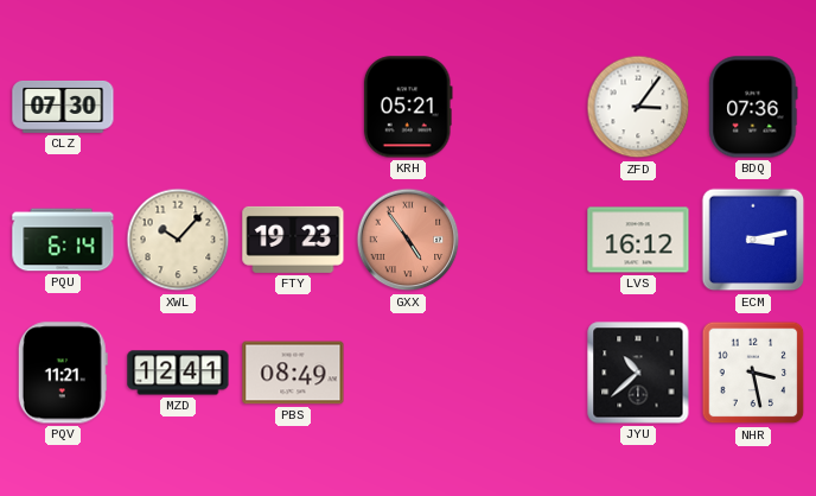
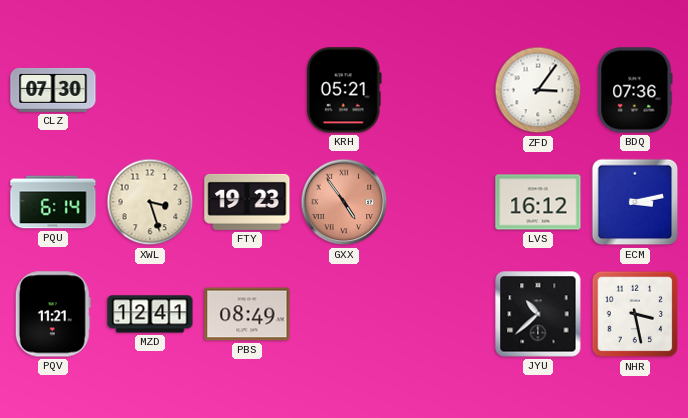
XWL: 10:07 -> 3:27 (150, 202)
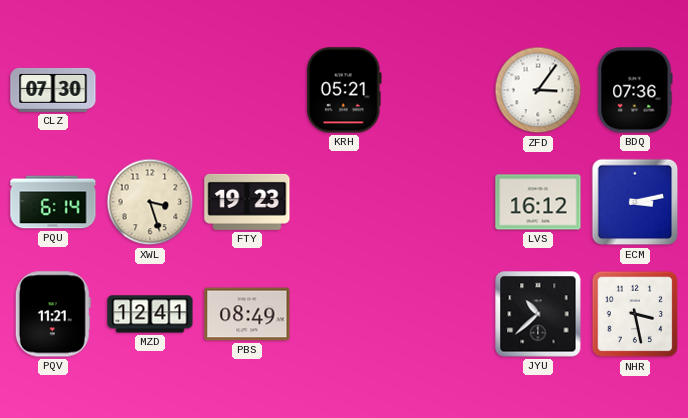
GXX: 4:54 -> none (344, 202)
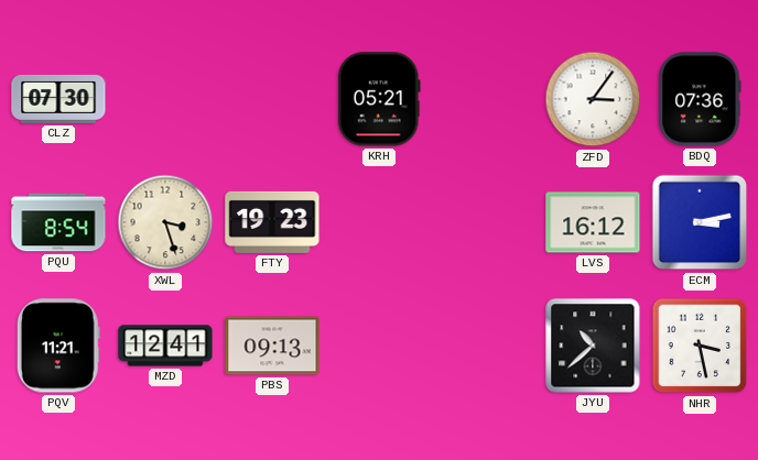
PQU: 6:14 -> 8:54 (58, 222)
PBS: 08:49 -> 09:13 (272, 346)
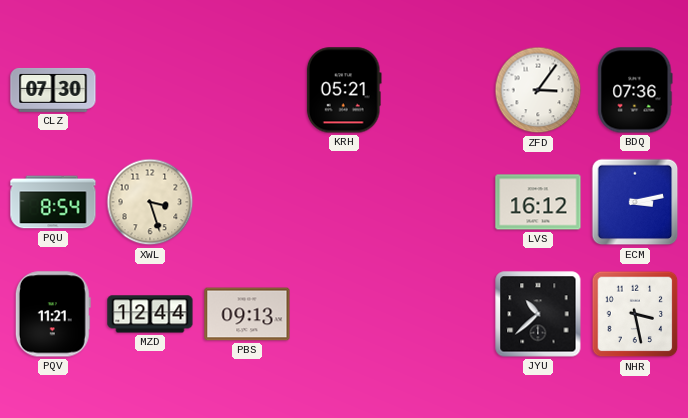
FTY: 19:23 -> none (272, 222)
MZD: 12:41 -> 12:44 (150, 314)
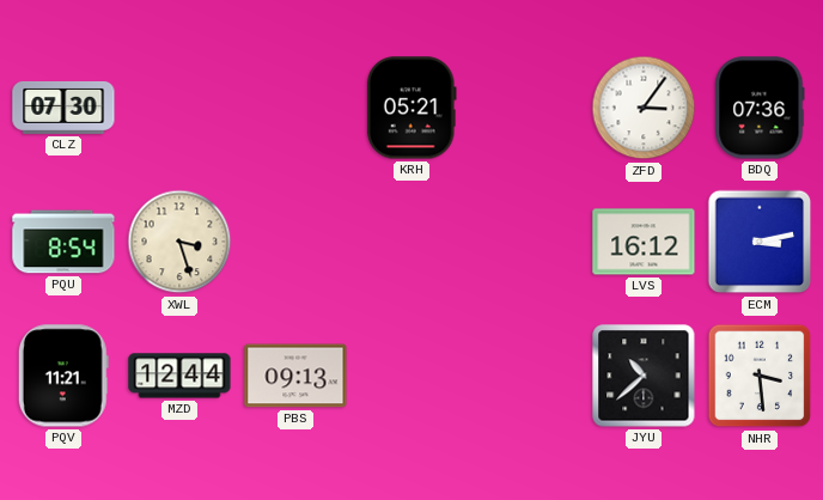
NHR: 3:28 -> 3:29 (760, 376)
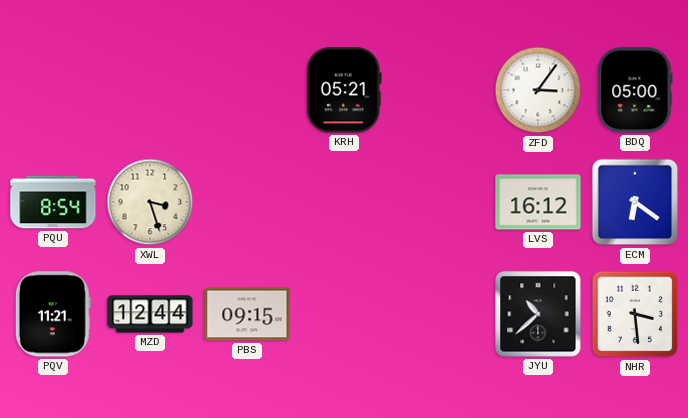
CLZ: 07:30 -> none (63, 108)
BDQ: 07:36 -> 05:00 (635, 90)
ECM: 3:13 -> 6:21 (635, 202)
PBS: 09:13 -> 09:15 (247, 314)
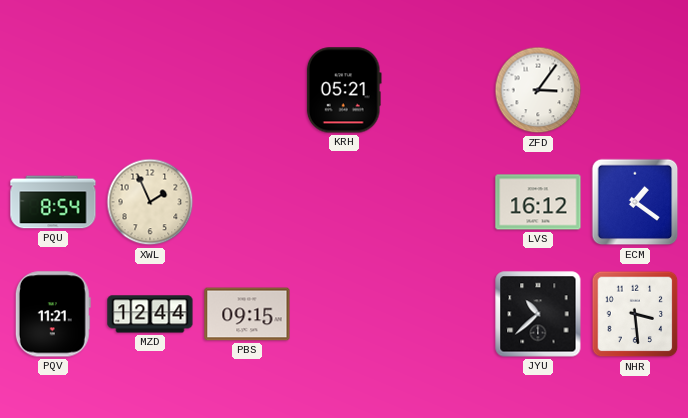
BDQ: 05:00 -> none (635, 90)
XWL: 3:27 -> 1:56 (150, 202)
ECM: 6:21 -> 1:21 (635, 202)
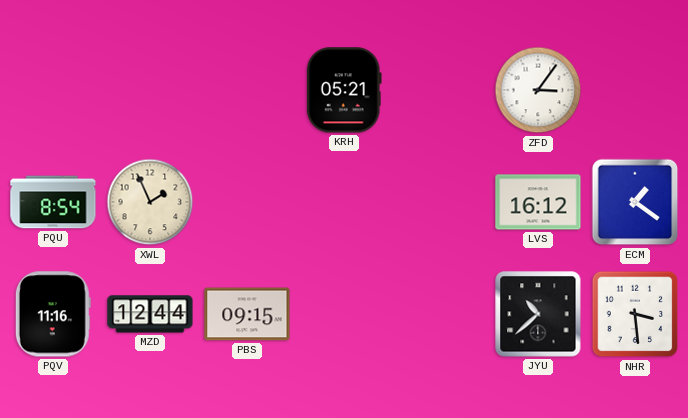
PQV: 11:21 -> 11:16 (53, 314)
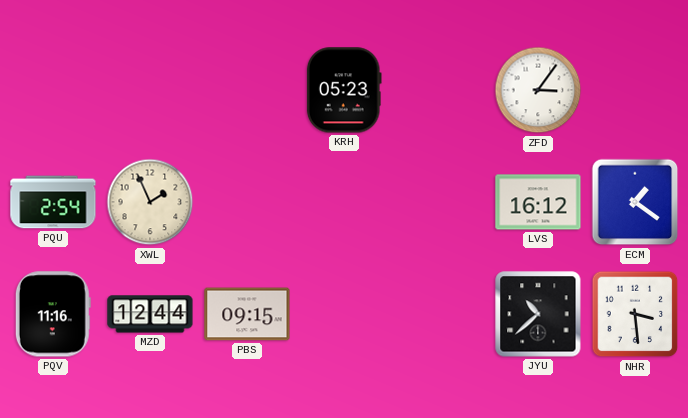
KRH: 05:21 -> 05:23 (344, 90)
PQU: 8:54 -> 2:54 (53, 202)
